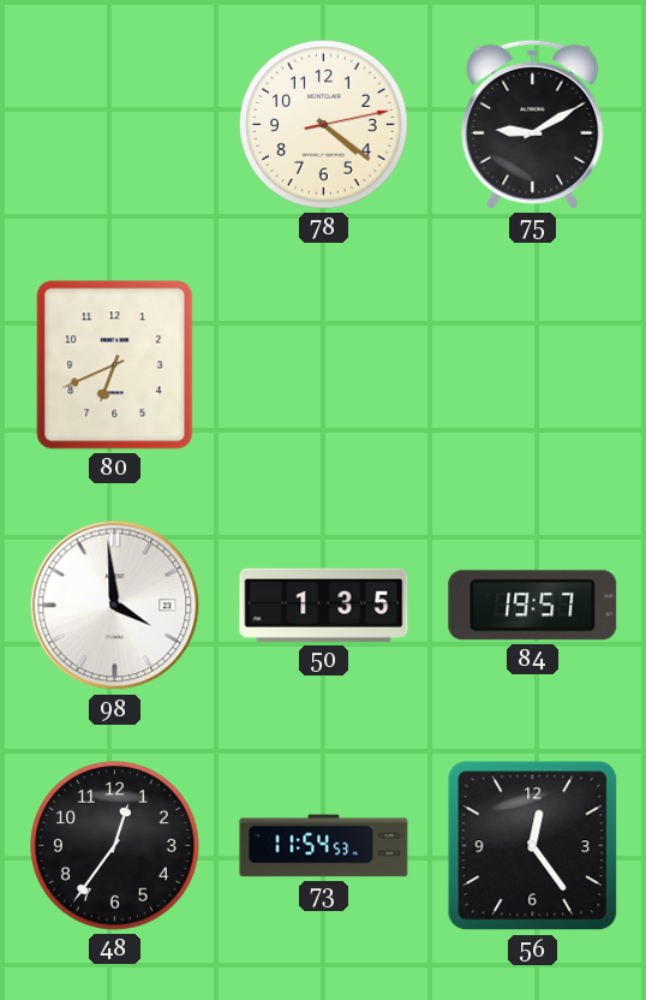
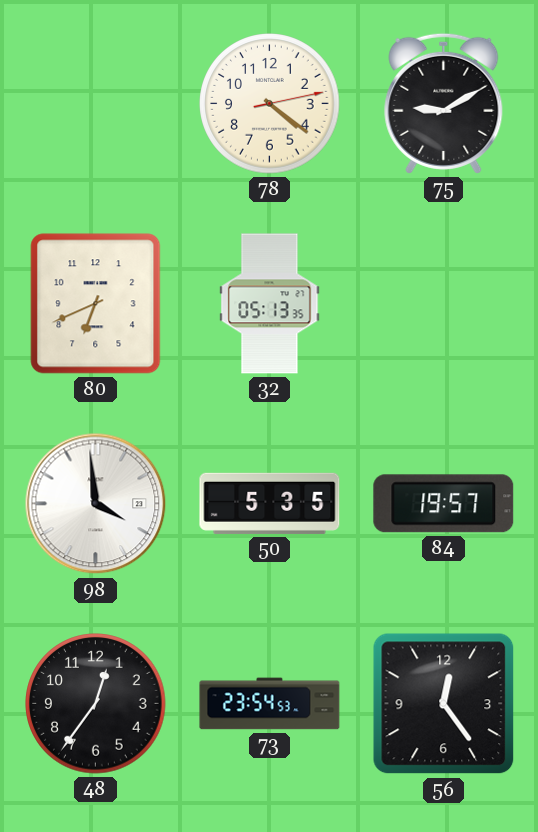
32: none -> 05:13 (270, 304)
50: 1:35 -> 5:35 (270, 503)
73: 11:54 -> 23:54 (270, 704)
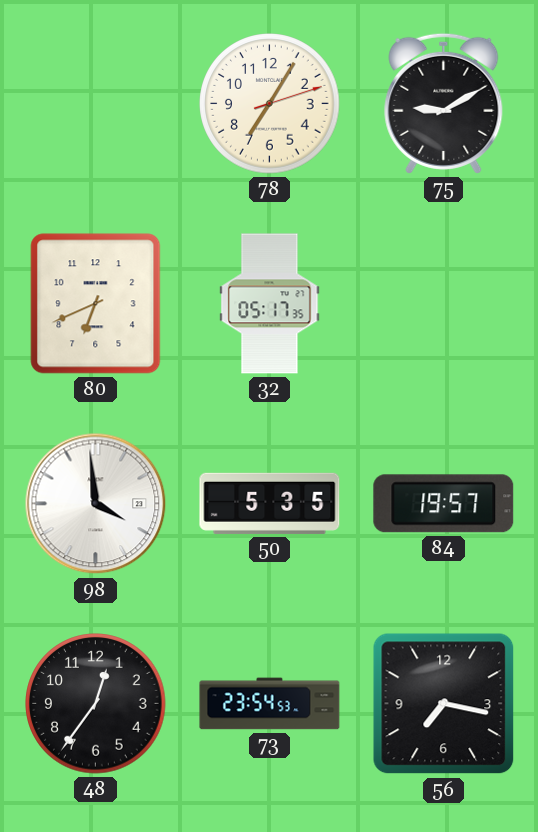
78: 4:21 -> 7:05 (270, 104)
32: 05:13 -> 05:17 (270, 304)
56: 12:24 -> 7:17 (444, 704)
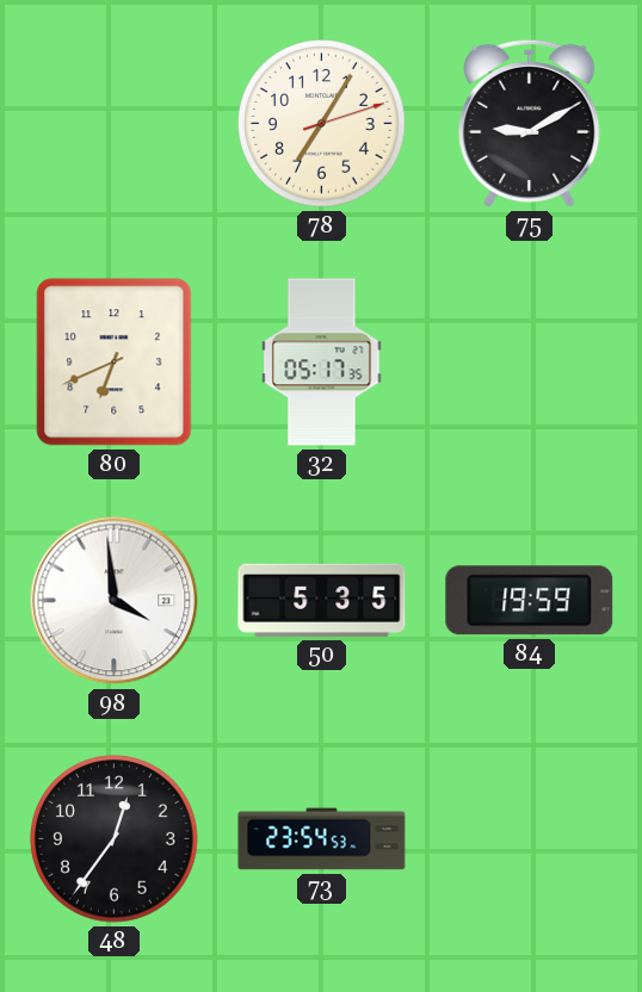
84: 19:57 -> 19:59 (530, 601)
56: 7:17 -> none (444, 704)
